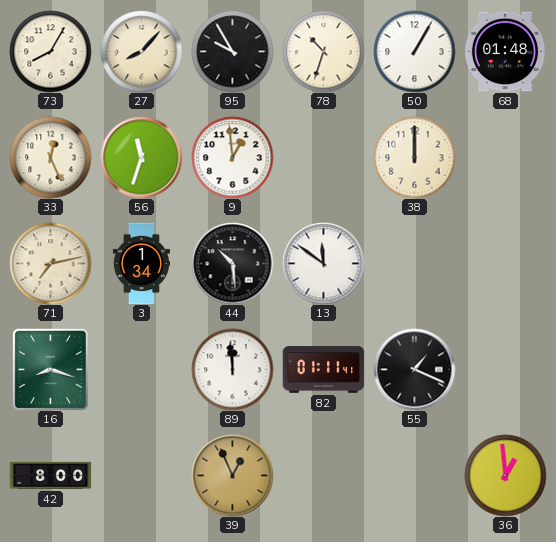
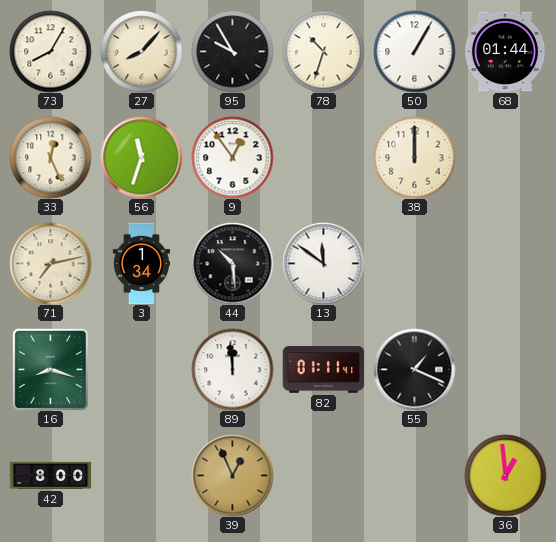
68: 01:48 -> 01:44 (505, 52)
9: 12:59 -> 12:54 (232, 157)
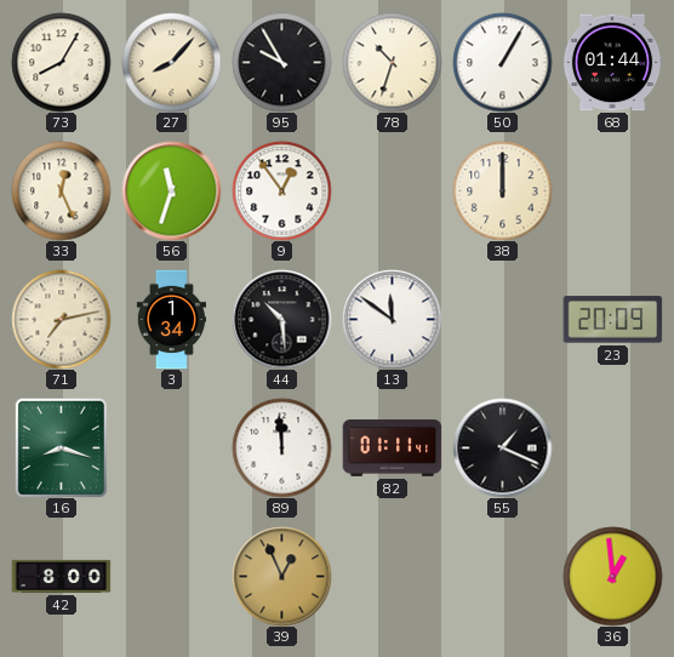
23: none -> 20:09 (612, 320)
